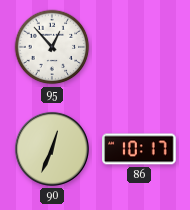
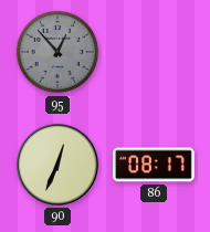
95 dial: white -> grey (57, 52)
86: 10:17 -> 08:17 (154, 165)
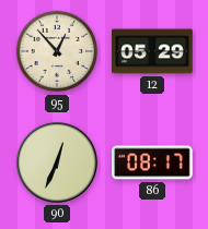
95 dial: grey -> cream (57, 51)
12: none -> 05:29 (152, 51)
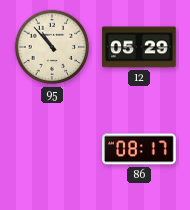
95: 12:53 -> 10:53 (52, 47)
90: 12:34 -> none (57, 162)
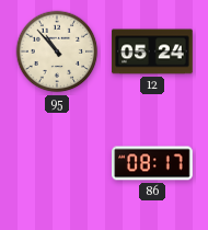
12: 05:29 -> 05:24 (152, 51)
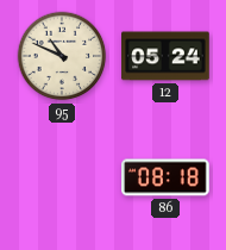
95: 10:53 -> 10:49 (62, 56)
86: 08:17 -> 08:18 (165, 177)
